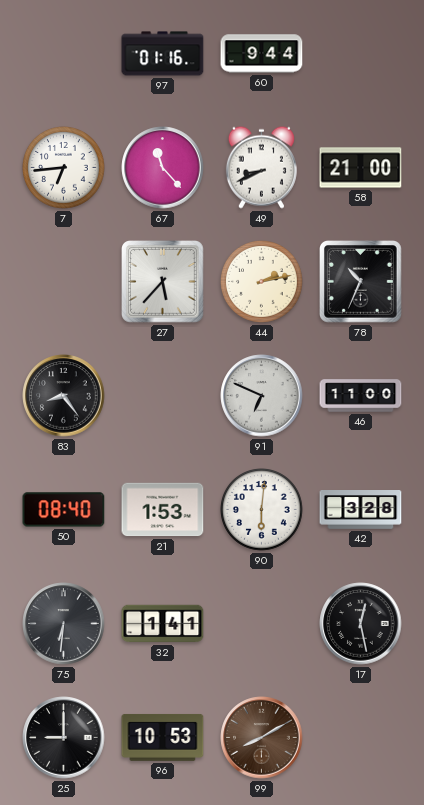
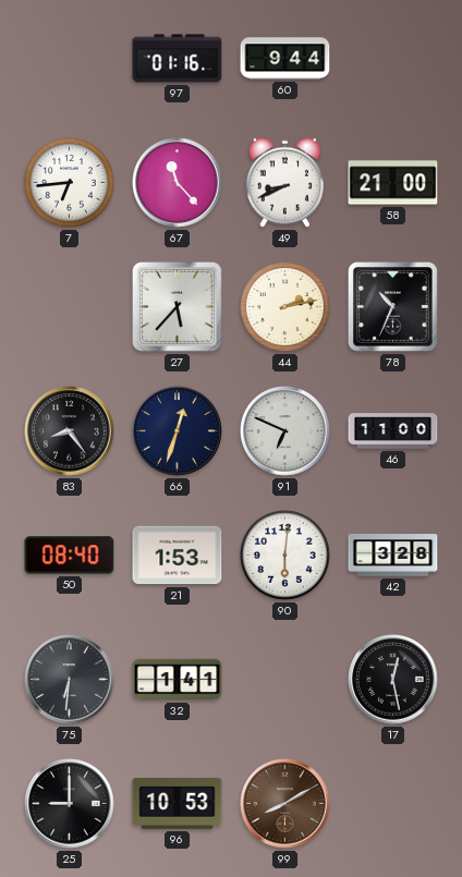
66: none -> 12:33 (178, 431)
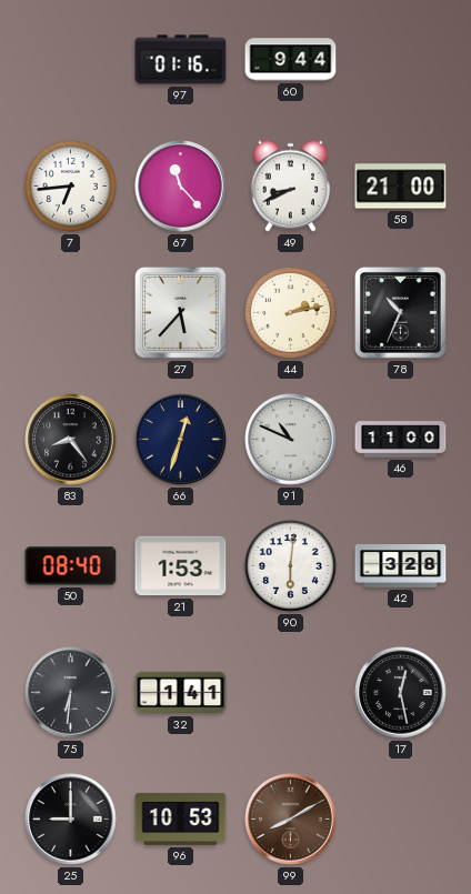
91: 6:49 -> 10:49 (291, 440)
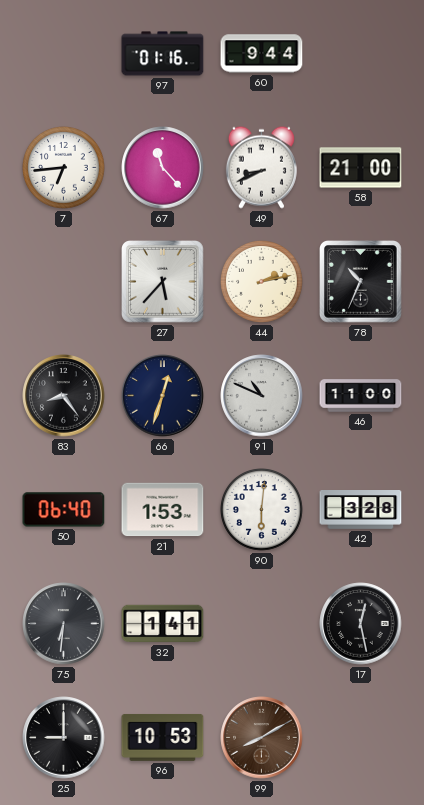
50: 08:40 -> 06:40 (64, 510)
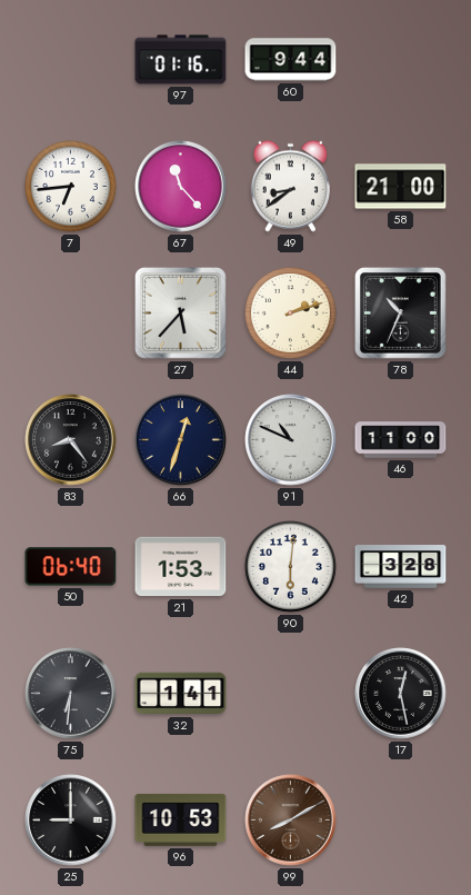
49: 8:41 -> 8:39 (290, 186)
44: 2:13 -> 2:12 (291, 314)
